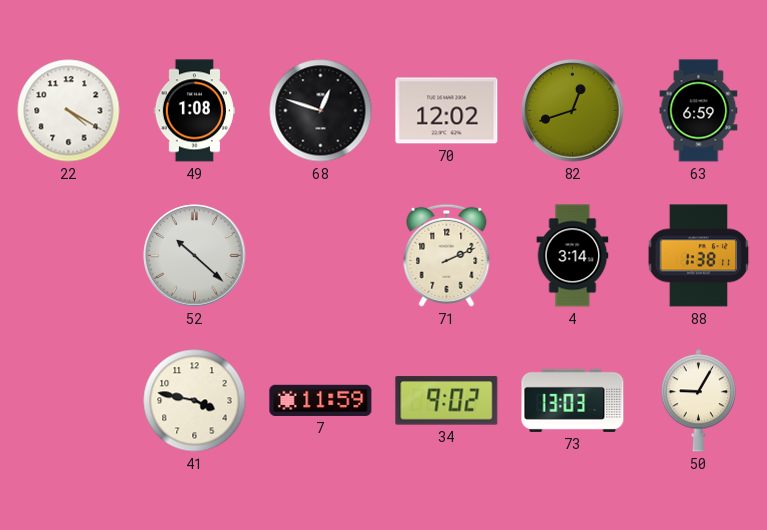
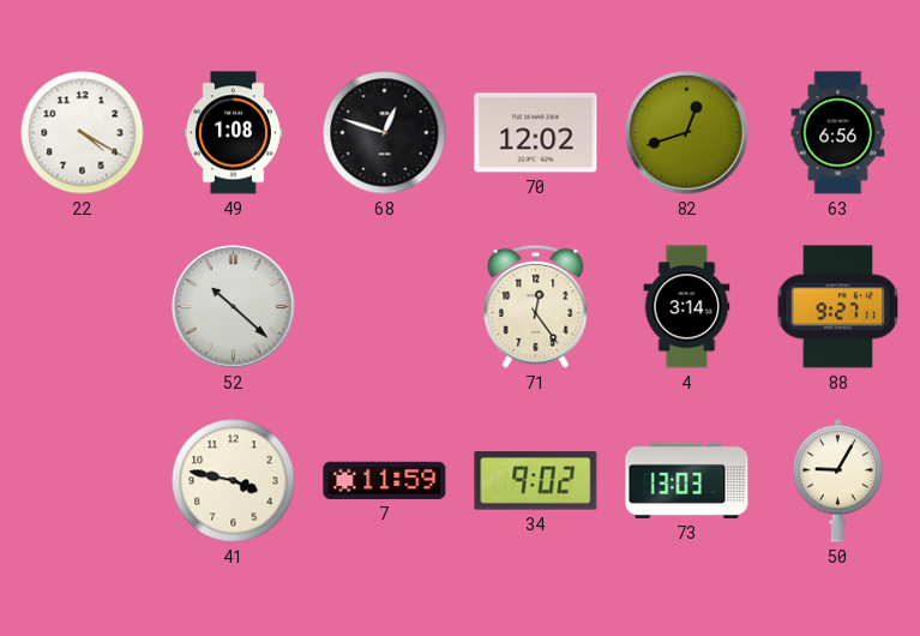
63: 6:59 -> 6:56 (838, 133)
71: 2:11 -> 12:24 (536, 306)
88: 1:38 -> 9:27 (838, 307)
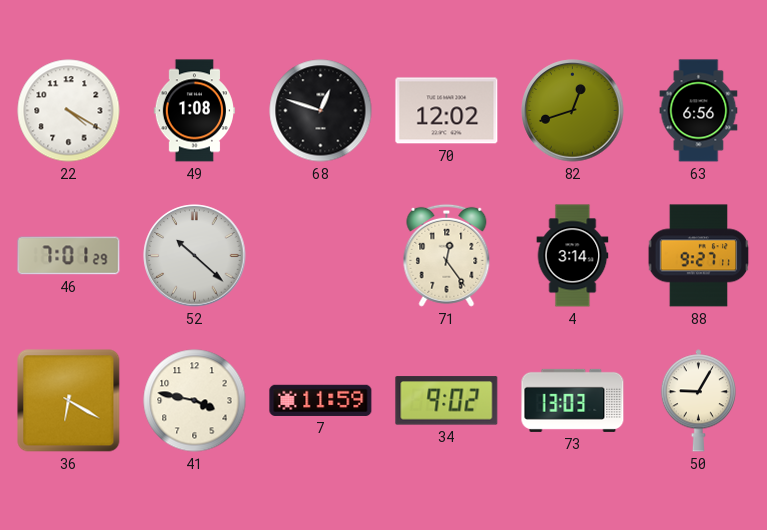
46: none -> 7:01 (69, 256)
36: none -> 6:20 (69, 401)
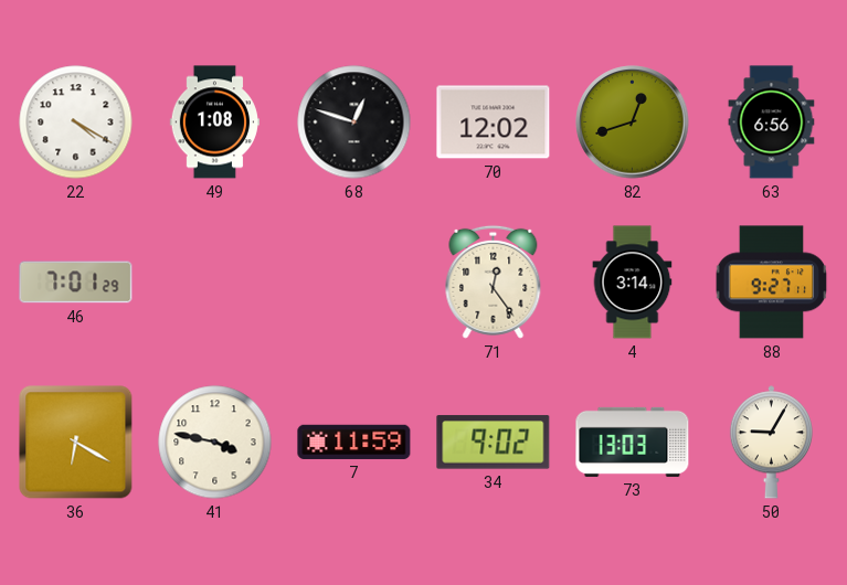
52: 10:22 -> none (195, 256)
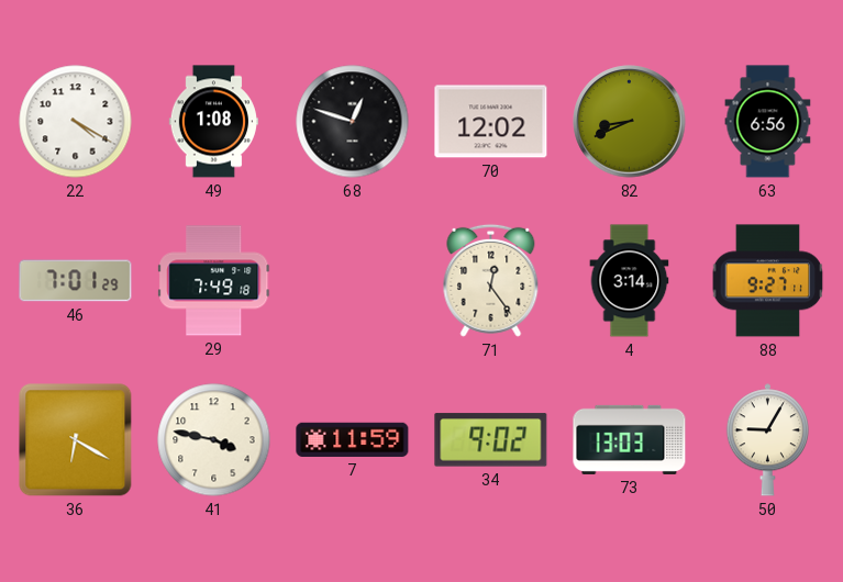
82: 12:42 -> 8:41 (630, 122)
29: none -> 7:49 (214, 281)
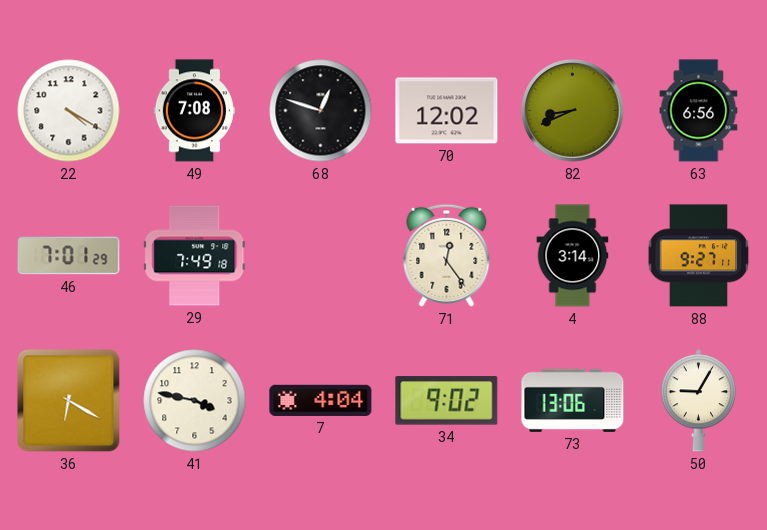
49: 1:08 -> 7:08 (194, 111)
7: 11:59 -> 4:04 (321, 400)
73: 13:03 -> 13:06 (573, 400)
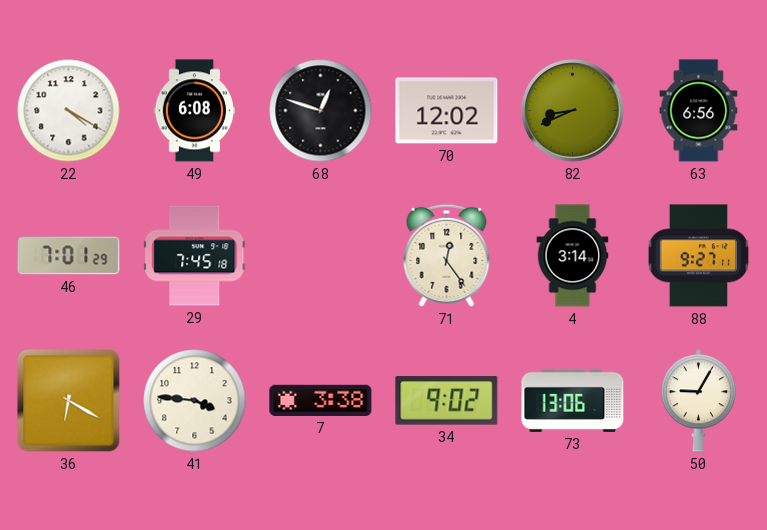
49: 7:08 -> 6:08 (194, 111)
29: 7:49 -> 7:45 (195, 256)
41: 3:47 -> 3:46 (195, 401)
7: 4:04 -> 3:38 (321, 400)
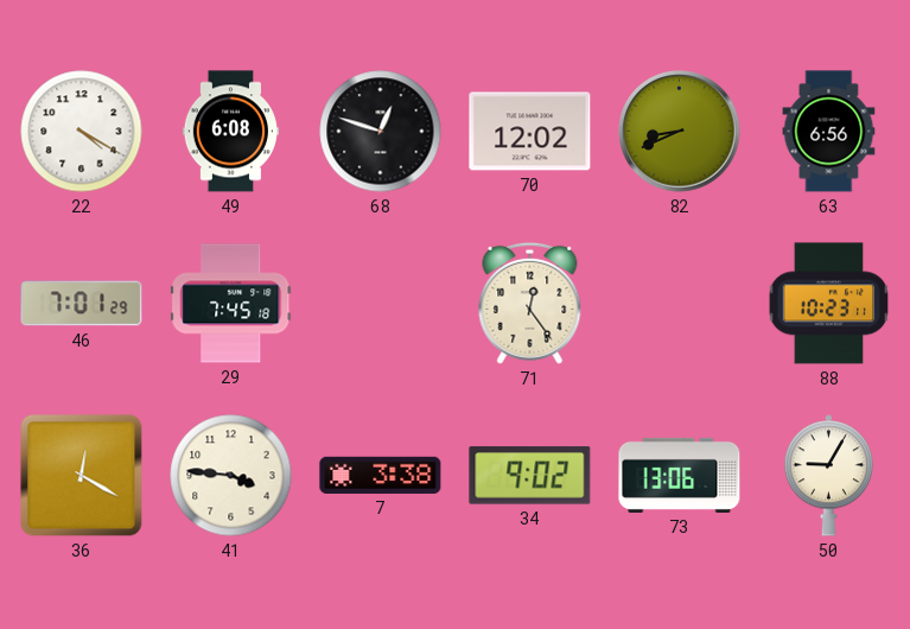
4: 3:14 -> none (573, 256)
88: 9:27 -> 10:23 (829, 304)
36: 6:20 -> 12:20 (82, 476)
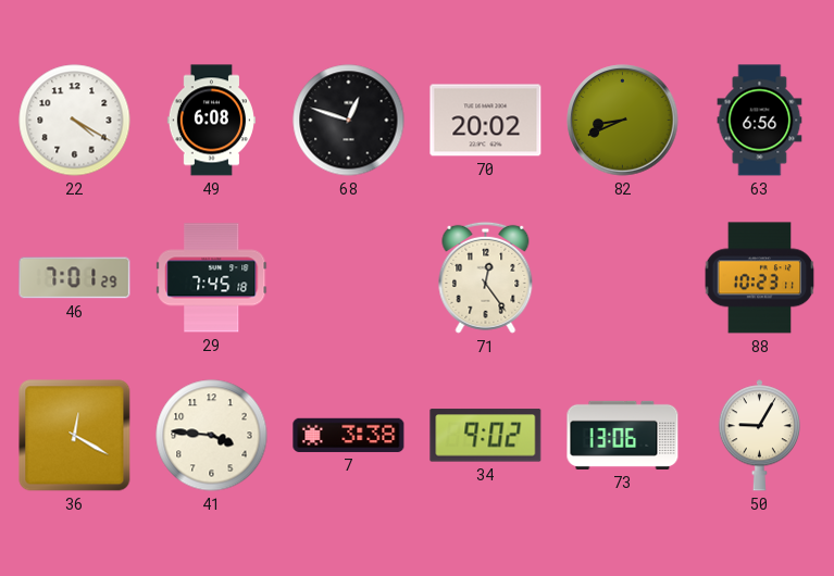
70: 12:02 -> 20:02 (486, 121)
